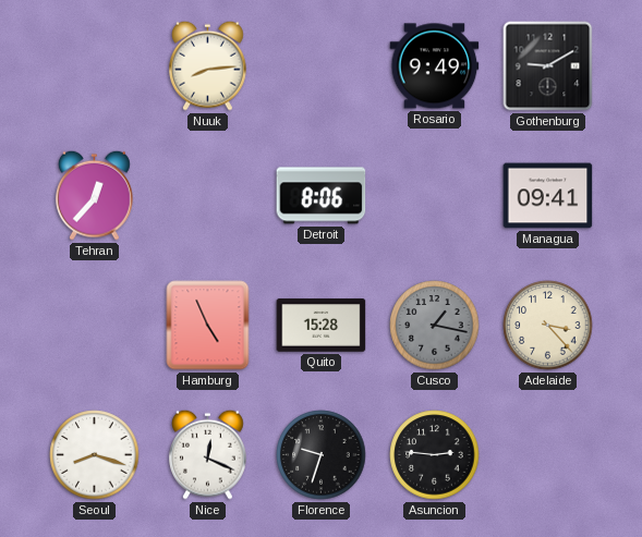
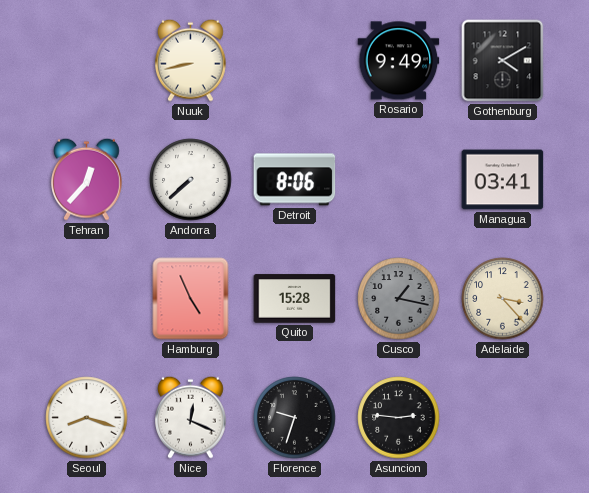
Nuuk: 8:14 -> 8:43 (191, 60)
Gothenburg: 9:10 -> 4:10 (503, 61)
Andorra: none -> 7:38 (191, 180)
Managua: 09:41 -> 03:41 (503, 180)
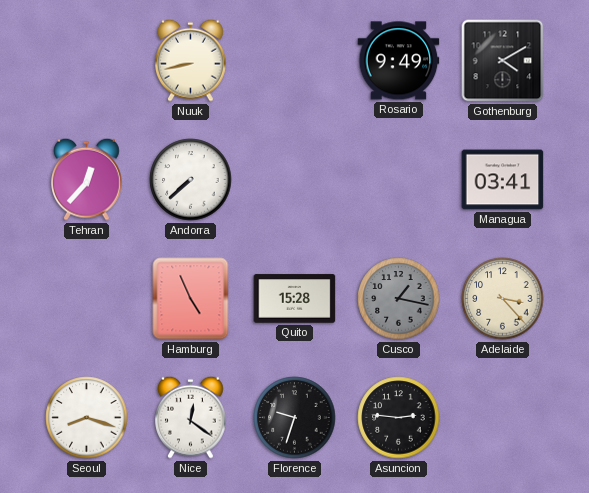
Detroit: 8:06 -> none (295, 180)
Nice: 12:19 -> 12:21 (191, 417)
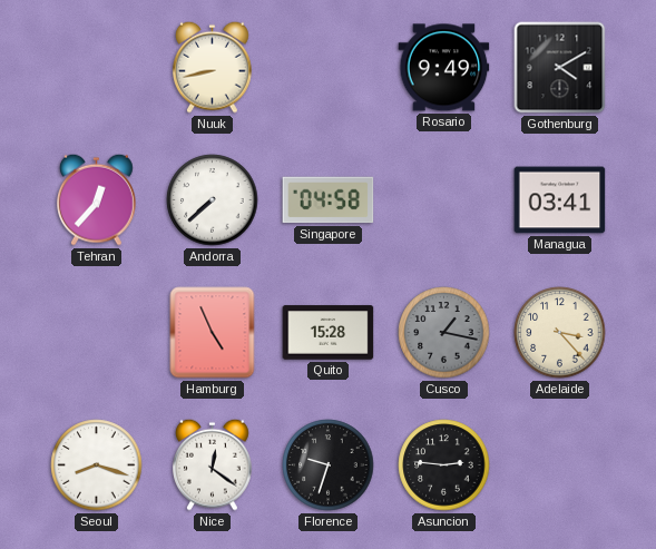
Singapore: none -> 04:58 (329, 200)
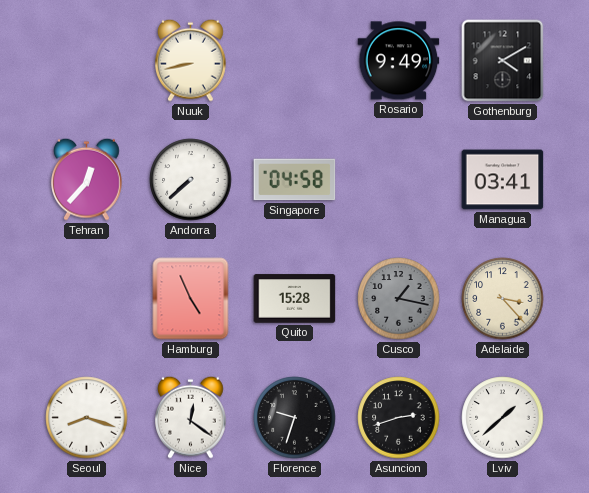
Asuncion: 2:46 -> 2:42 (399, 418)
Lviv: none -> 1:38 (503, 418)
